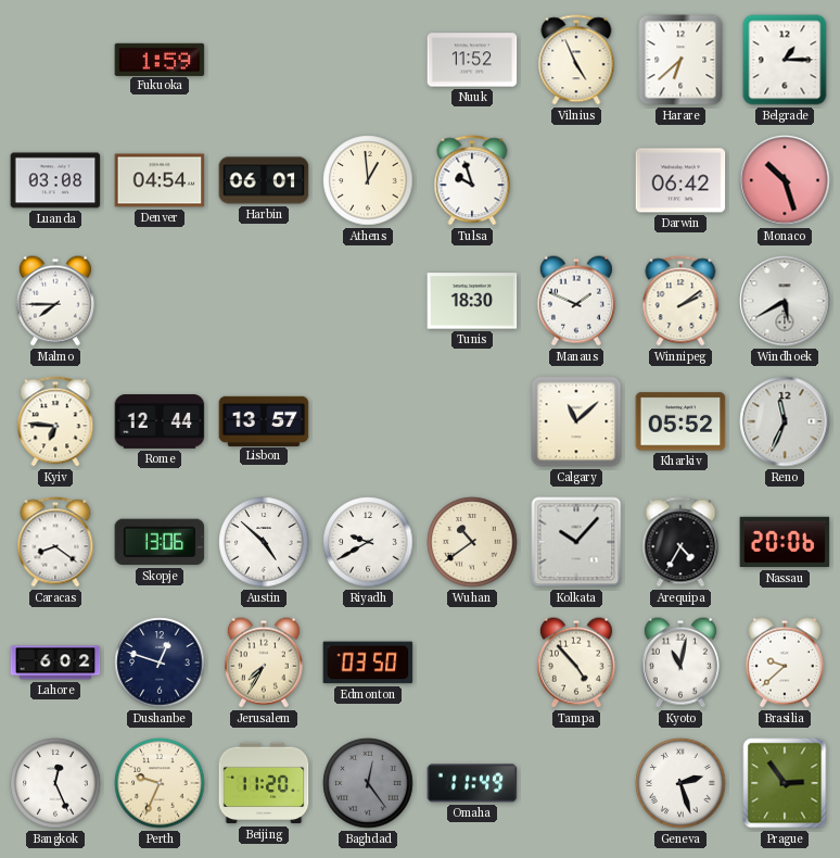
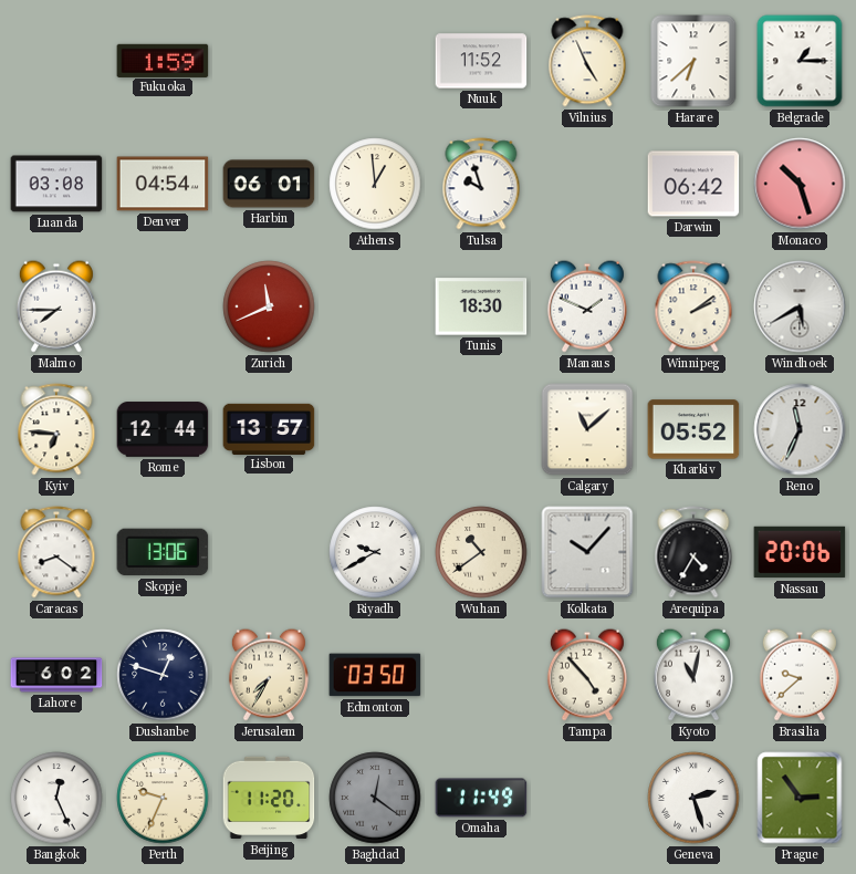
Zurich: none -> 11:41 (269, 306)
Austin: 4:52 -> none (264, 542)
Baghdad: 12:24 -> 12:21 (375, 798)
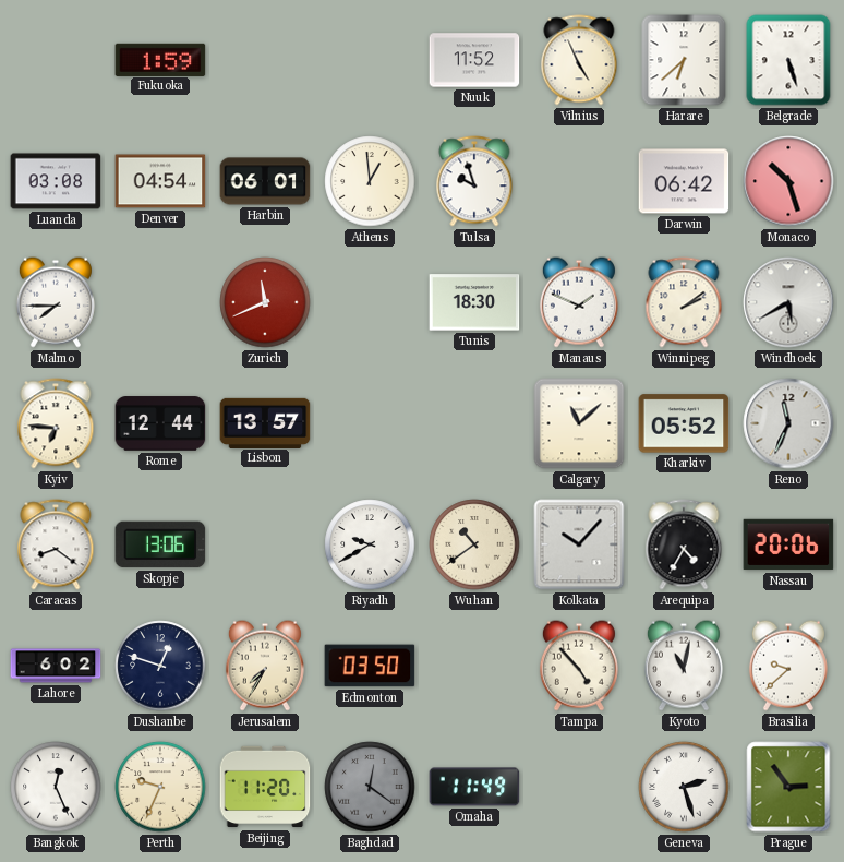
Belgrade: 1:15 -> 5:27 (788, 60)
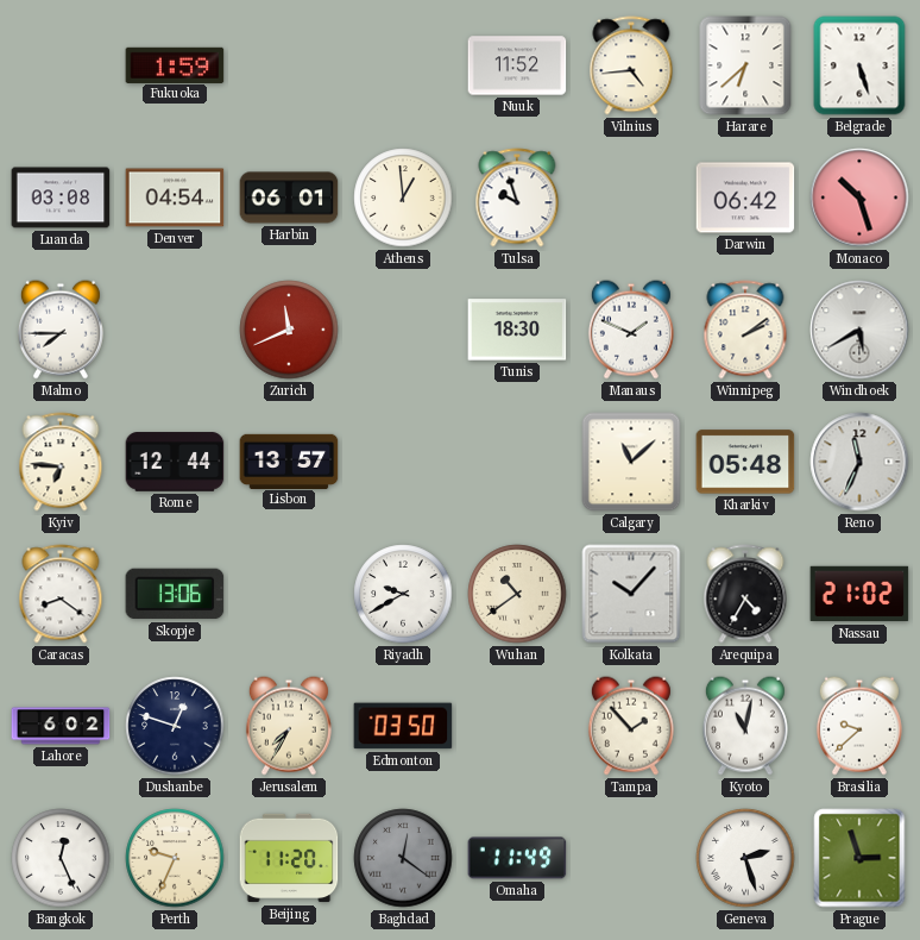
Vilnius: 4:56 -> 4:44 (631, 65)
Kharkiv: 05:52 -> 05:48 (745, 462)
Nassau: 20:06 -> 21:02 (859, 594)
Tampa: 4:53 -> 1:53 (631, 726)
Prague: 2:54 -> 2:57 (859, 858)
